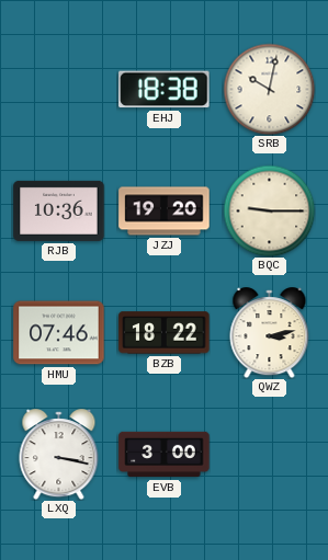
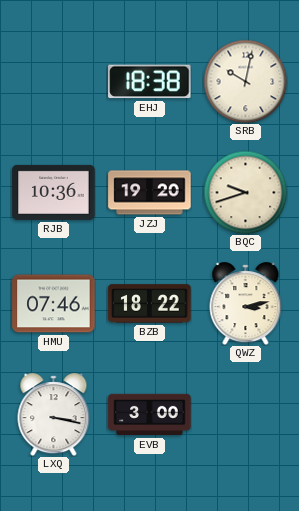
BQC: 9:15 -> 9:42 (245, 192)
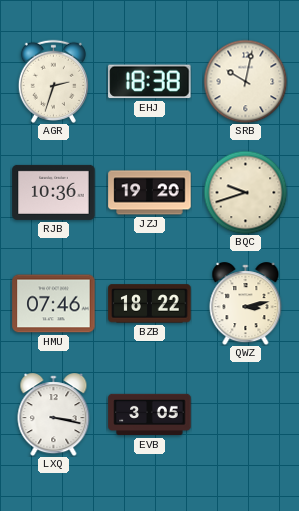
AGR: none -> 2:33 (53, 81)
EVB: 3:00 -> 3:05 (150, 415)
